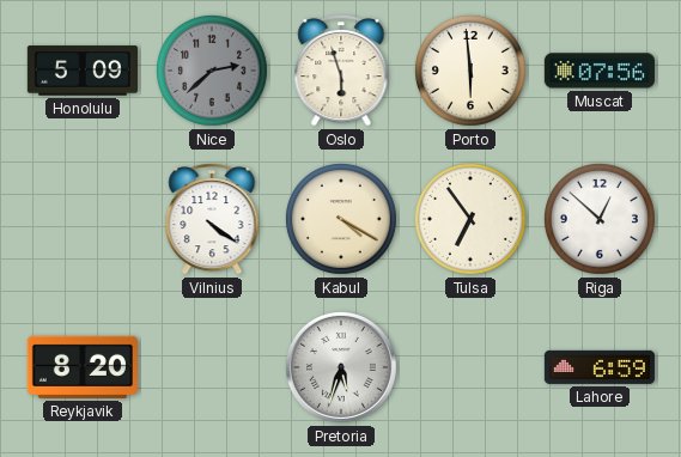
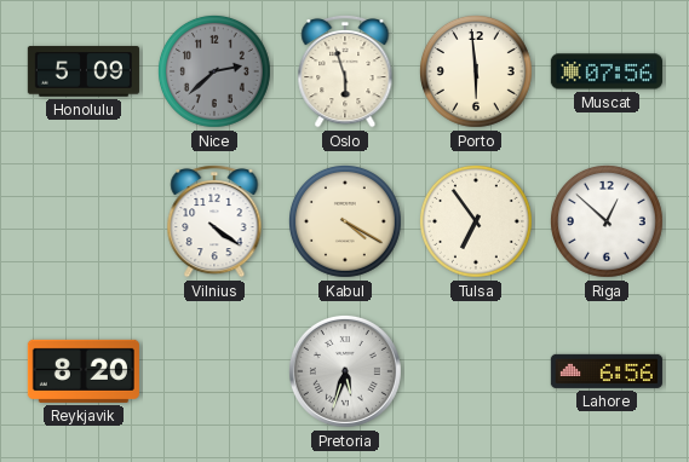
Lahore: 6:59 -> 6:56 (607, 371)
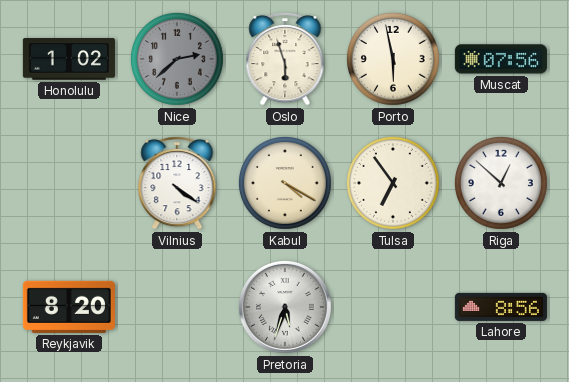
Honolulu: 5:09 -> 1:02 (69, 59)
Porto: 5:59 -> 5:58 (393, 59)
Lahore: 6:56 -> 8:56 (501, 307)
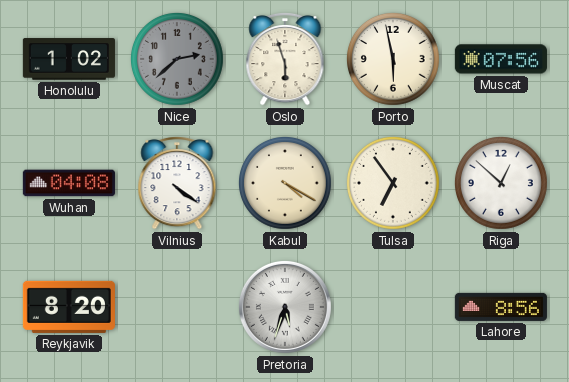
Wuhan: none -> 04:08 (69, 183)
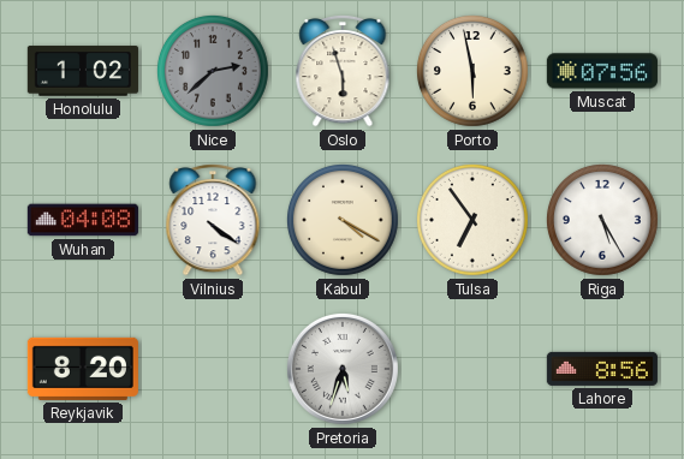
Riga: 12:52 -> 5:25 (602, 220)
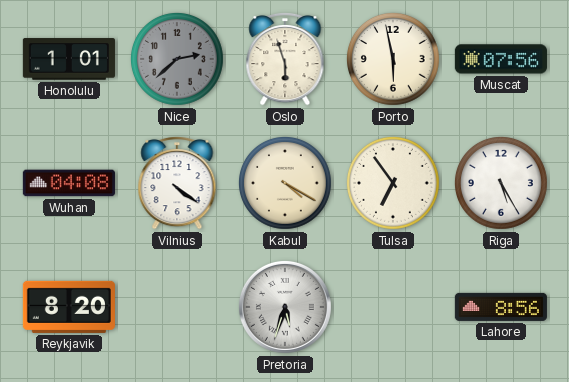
Honolulu: 1:02 -> 1:01 (69, 59)
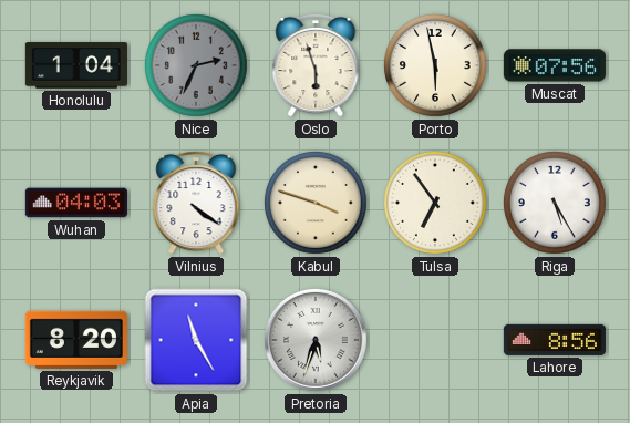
Honolulu: 1:01 -> 1:04 (76, 65)
Nice: 2:38 -> 2:34 (196, 65)
Wuhan: 04:08 -> 04:03 (76, 203)
Kabul: 4:20 -> 3:48 (316, 203)
Apia: none -> 11:25 (196, 340)
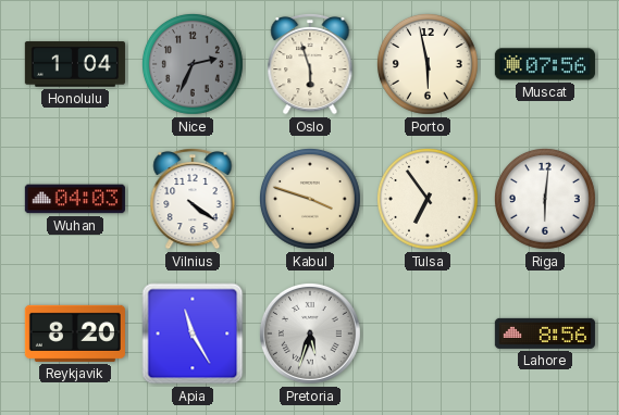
Riga: 5:25 -> 6:01 (545, 199)
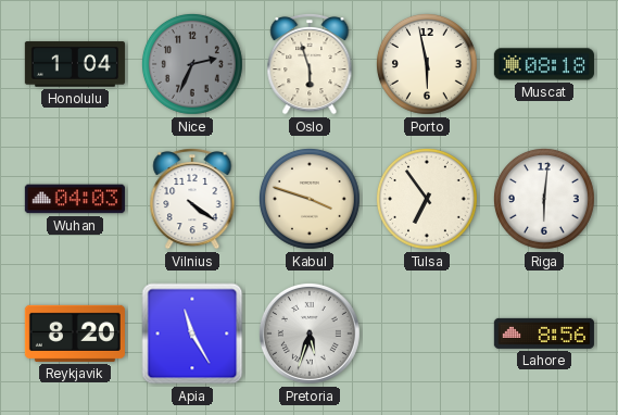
Muscat: 07:56 -> 08:18 (544, 64)
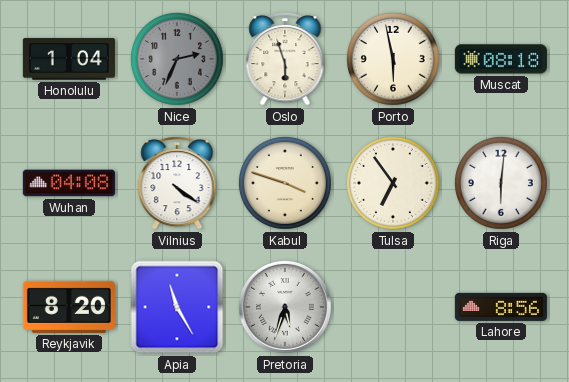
Wuhan: 04:03 -> 04:08 (69, 183)
